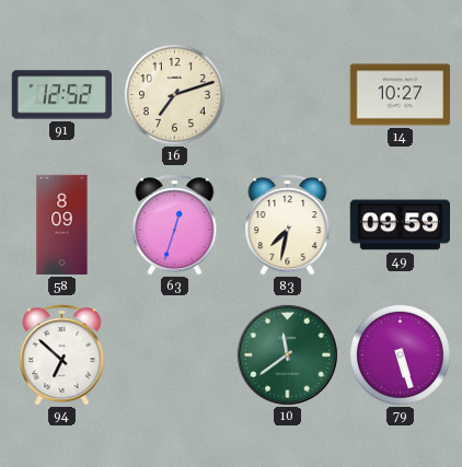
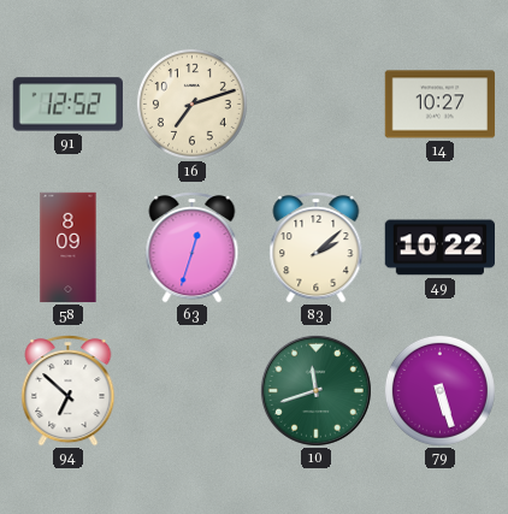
83: 7:32 -> 2:08 (317, 248)
49: 09:59 -> 10:22 (439, 248)
10: 11:39 -> 11:42 (315, 390)
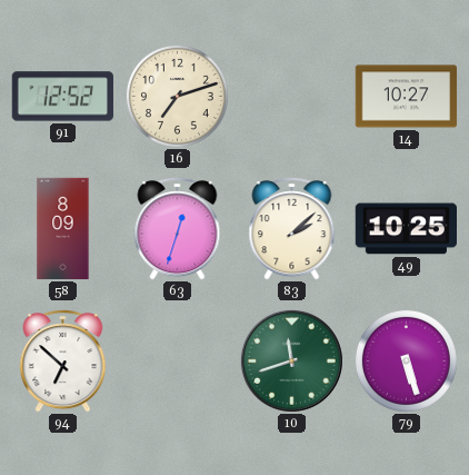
49: 10:22 -> 10:25 (406, 229)
